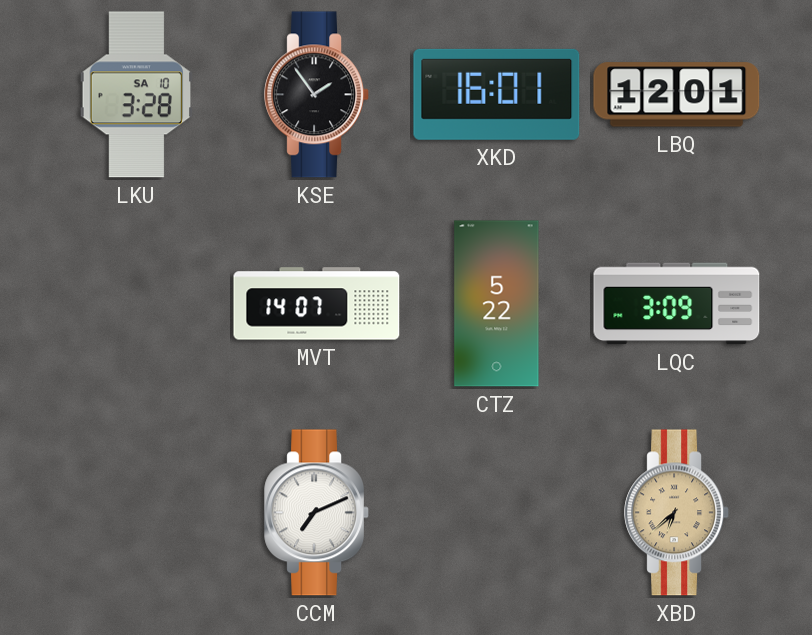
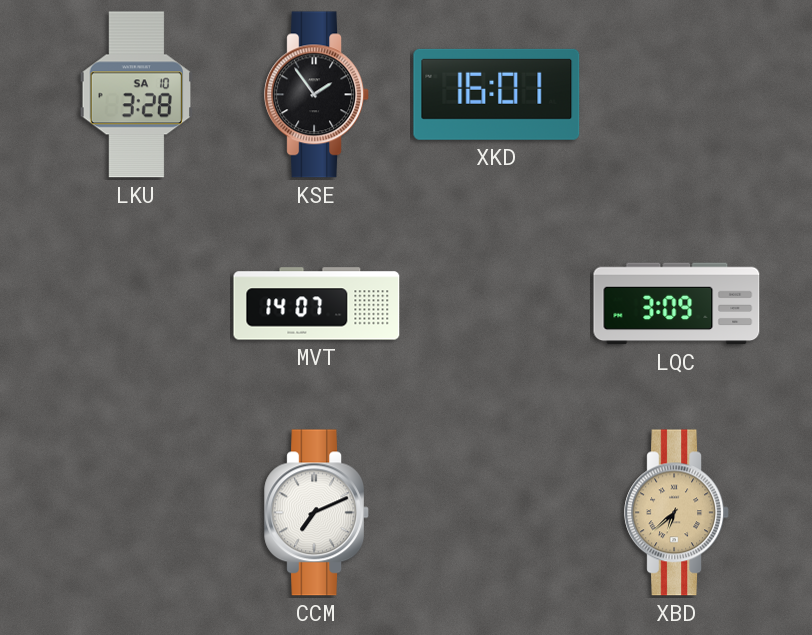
LBQ: 12:01 -> none (677, 95)
CTZ: 5:22 -> none (497, 304)
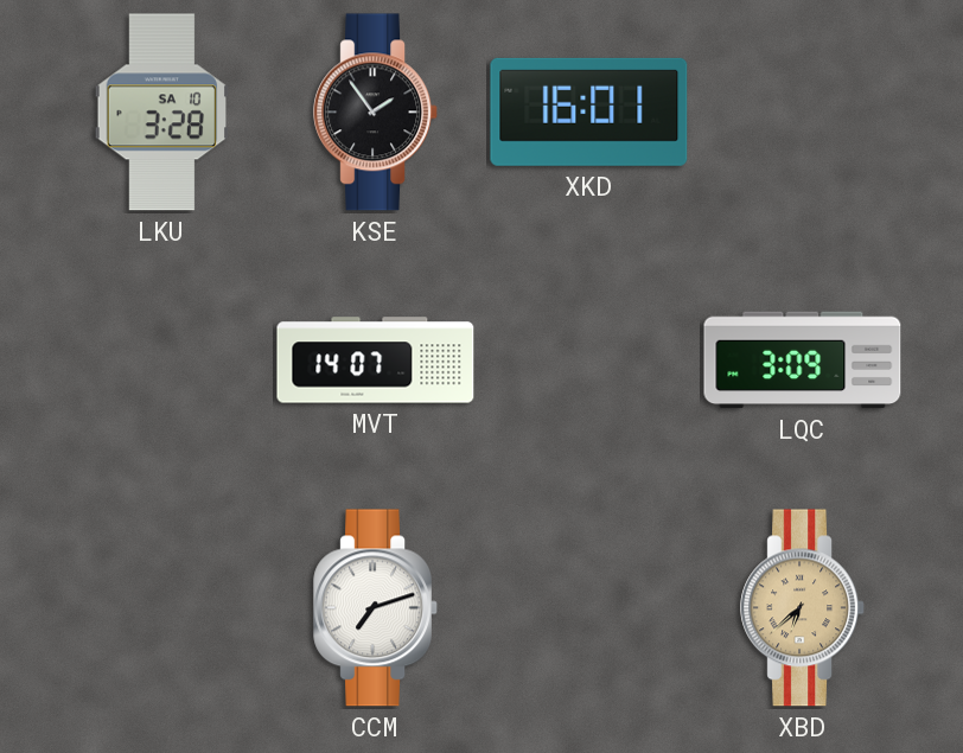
CCM: 7:11 -> 7:12 (375, 608)
